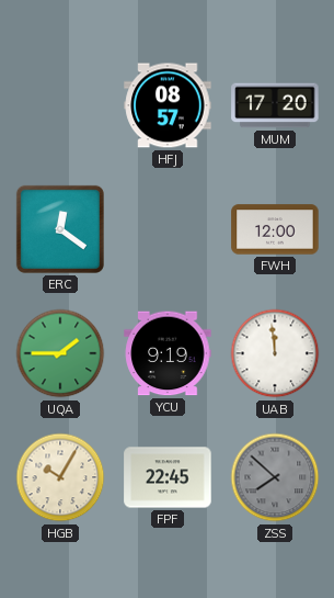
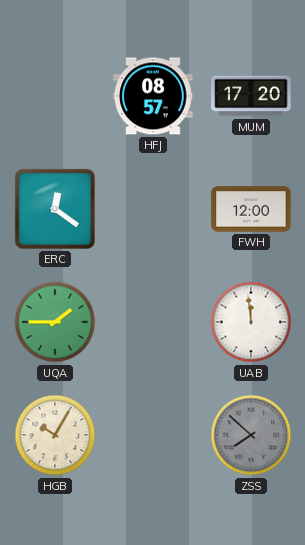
YCU: 9:19 -> none (168, 353)
FPF: 22:45 -> none (168, 477)
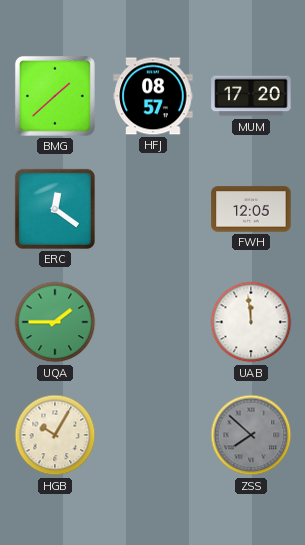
BMG: none -> 1:38 (55, 96)
FWH: 12:00 -> 12:05 (251, 209)
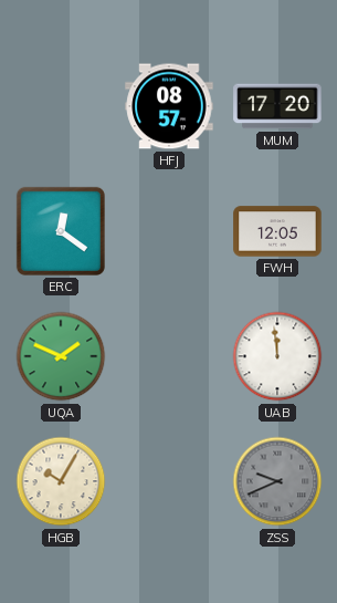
BMG: 1:38 -> none (55, 96)
UQA: 1:45 -> 1:49 (61, 356)
ZSS: 7:52 -> 9:41 (277, 481)
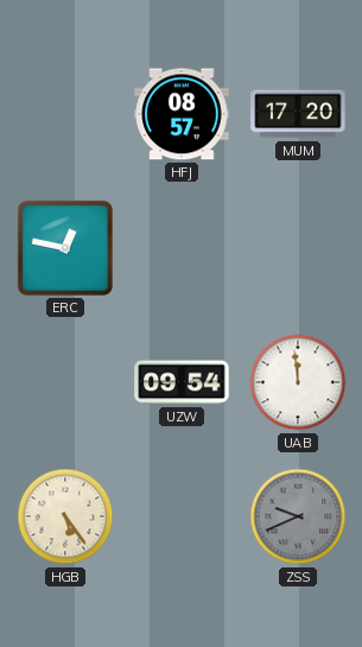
ERC: 12:21 -> 12:47 (65, 248)
FWH: 12:05 -> none (277, 231)
UQA: 1:49 -> none (61, 356)
UZW: none -> 09:54 (182, 382)
HGB: 10:05 -> 5:24 (65, 516)
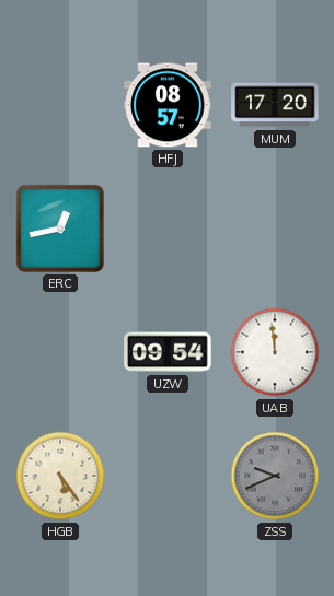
ERC: 12:47 -> 12:43 (60, 229)
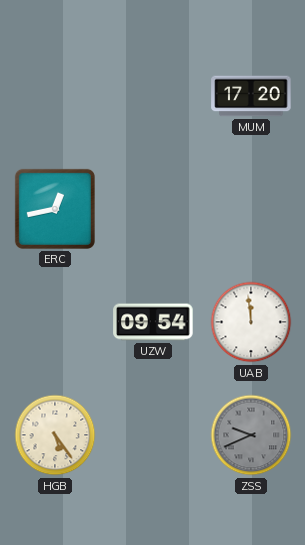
HFJ: 08:57 -> none (168, 105)
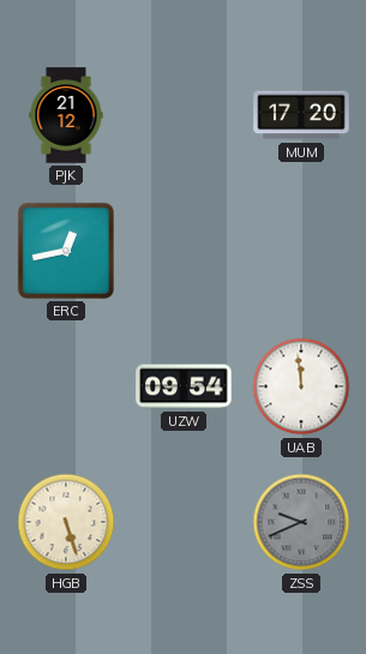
PJK: none -> 21:12 (66, 115)
HGB: 5:24 -> 5:27 (66, 522)
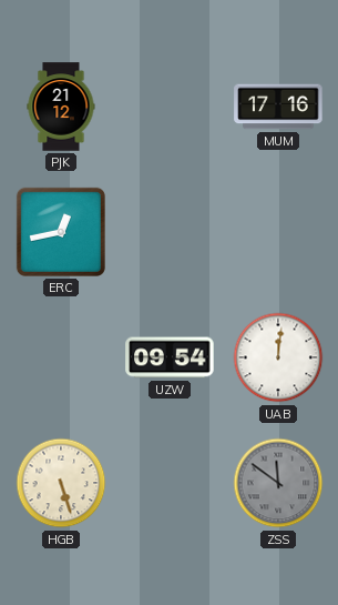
MUM: 17:20 -> 17:16 (278, 107)
UAB: 11:59 -> 12:01 (278, 357)
ZSS: 9:41 -> 11:51 (278, 483)
